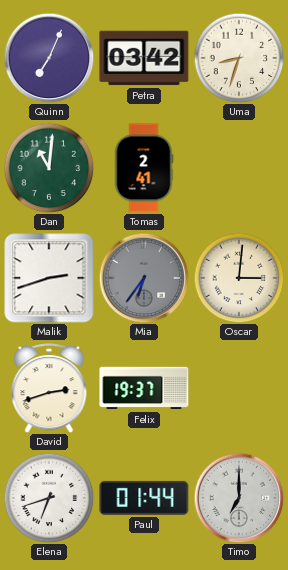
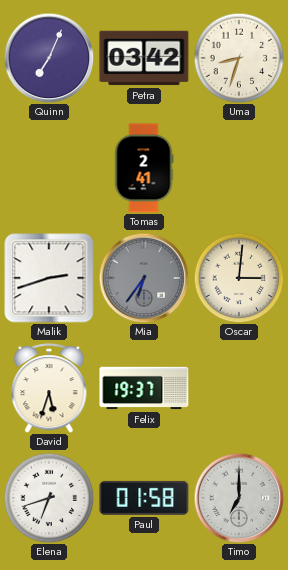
Dan: 11:01 -> none (49, 168)
David: 2:42 -> 5:33 (49, 388)
Paul: 01:44 -> 01:58 (144, 498)
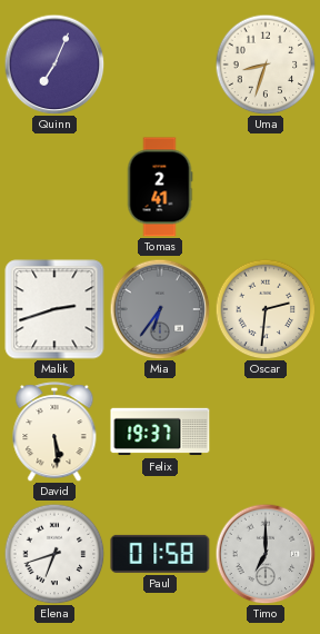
Petra: 03:42 -> none (144, 58)
Oscar: 3:01 -> 2:31 (266, 309)
David: 5:33 -> 5:29 (54, 432)
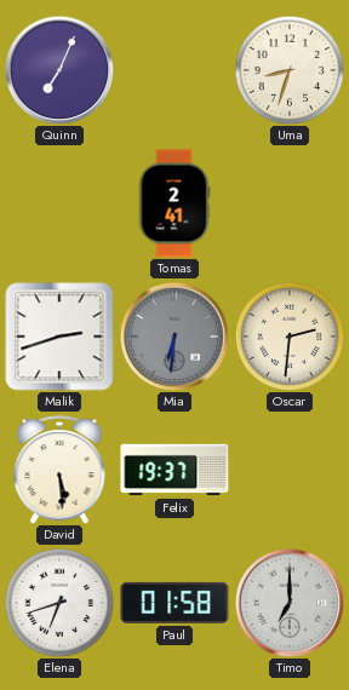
Mia: 6:36 -> 6:31 (174, 337)
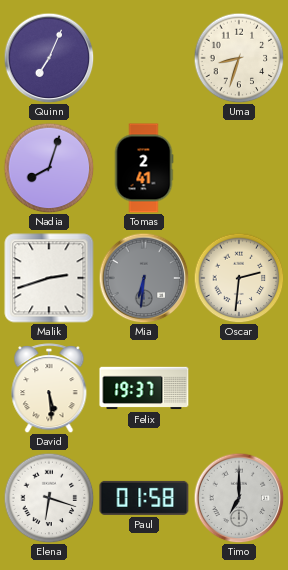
Nadia: none -> 8:03 (49, 168)
Elena: 6:42 -> 6:18 (49, 498)
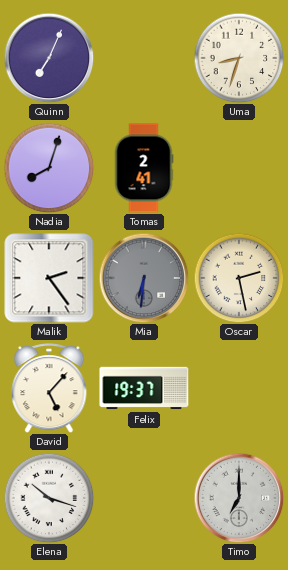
Malik: 2:42 -> 2:24 (49, 278)
Oscar: 2:31 -> 2:28 (239, 278)
David: 5:29 -> 5:07 (49, 388)
Elena: 6:18 -> 10:18 (49, 498)
Paul: 01:58 -> none (144, 498)
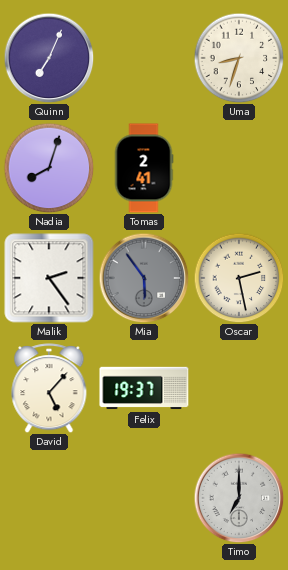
Mia: 6:31 -> 5:54 (144, 278)
Elena: 10:18 -> none (49, 498)
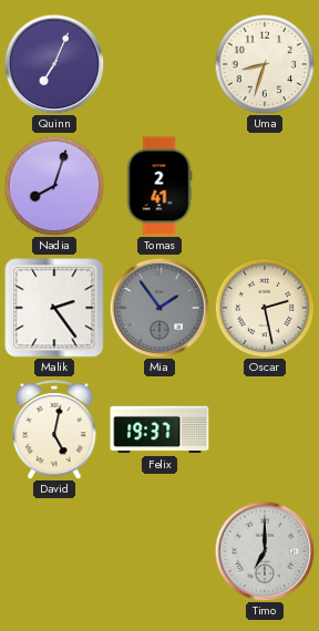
Mia: 5:54 -> 1:54 (159, 308)
David: 5:07 -> 5:02 (54, 430)
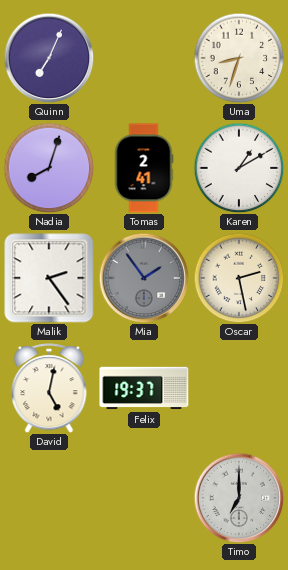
Karen: none -> 1:10 (239, 168)
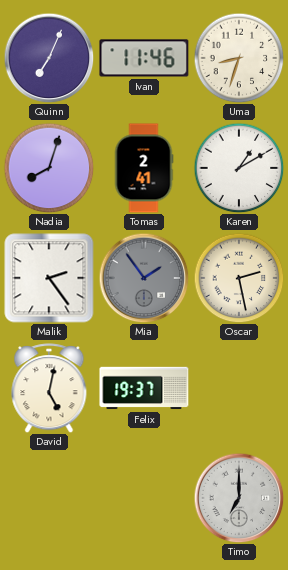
Ivan: none -> 11:46 (144, 58)
